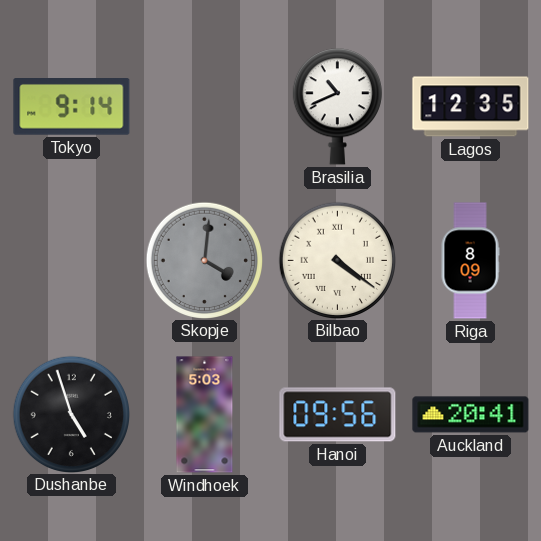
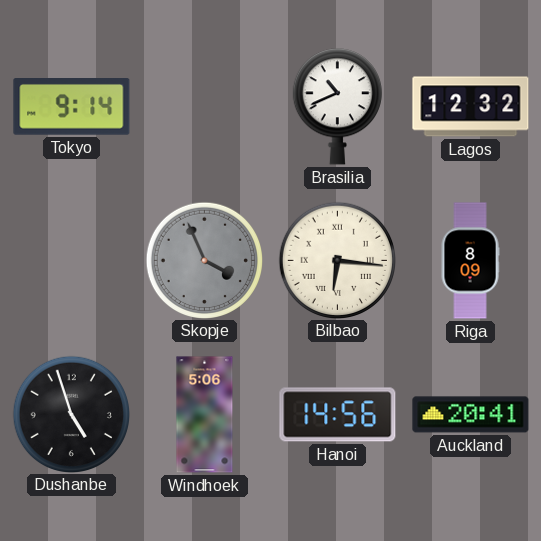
Lagos: 12:35 -> 12:32 (471, 107)
Skopje: 4:01 -> 3:56 (204, 260)
Bilbao: 4:21 -> 6:16 (337, 260)
Windhoek: 5:03 -> 5:06 (205, 415)
Hanoi: 09:56 -> 14:56 (338, 415)
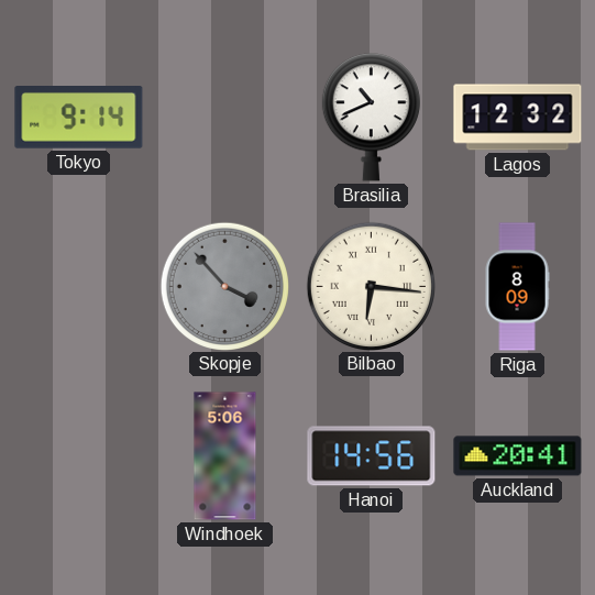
Skopje: 3:56 -> 3:53 (224, 286)
Dushanbe: 4:57 -> none (71, 414)
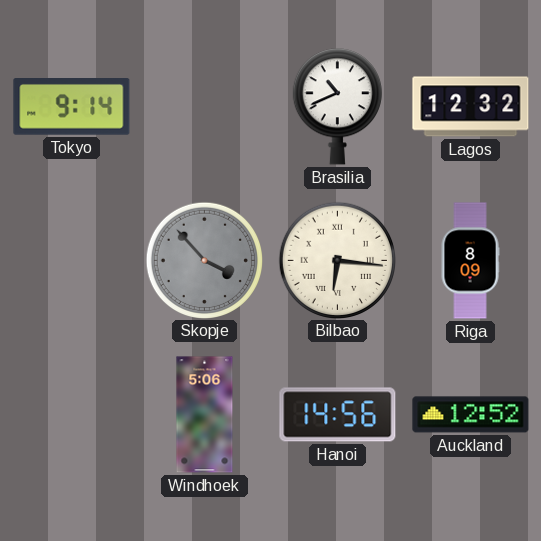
Auckland: 20:41 -> 12:52 (471, 415)
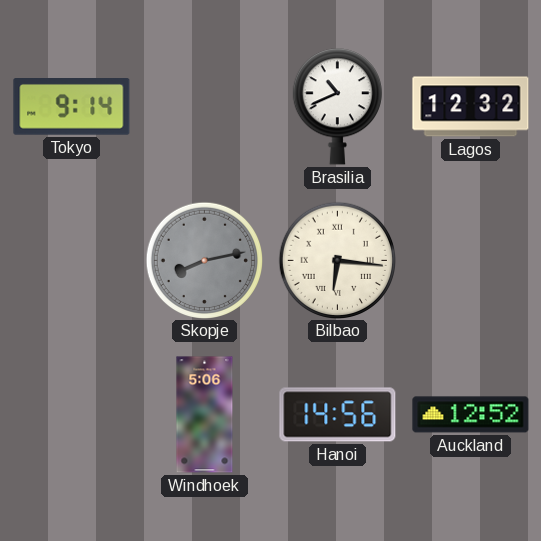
Skopje: 3:53 -> 8:13 (204, 260)
Riga: 8:09 -> none (470, 261)
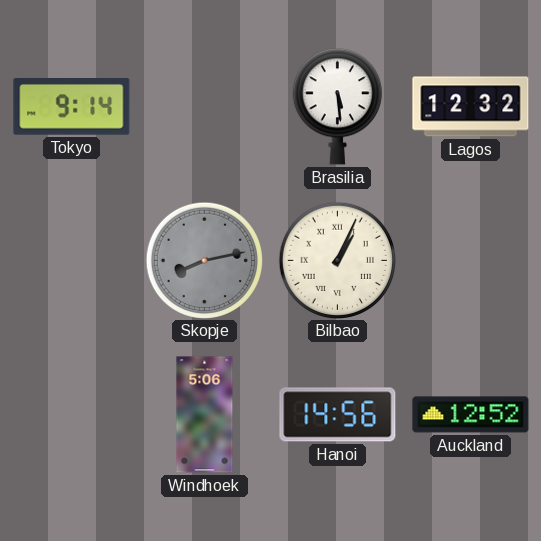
Brasilia: 10:41 -> 5:29 (337, 107)
Bilbao: 6:16 -> 1:04 (337, 260)
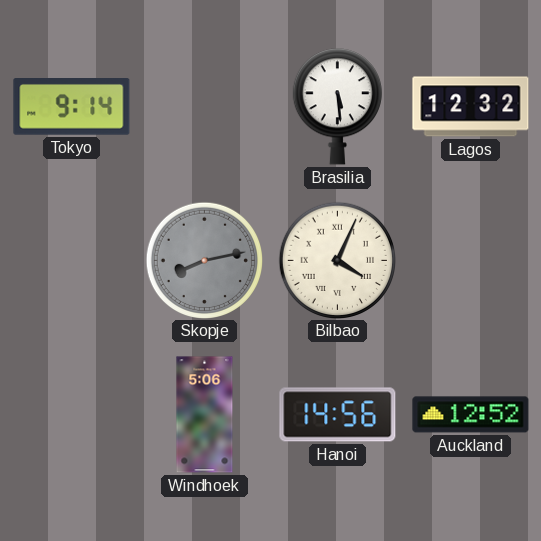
Bilbao: 1:04 -> 4:04 (337, 260)
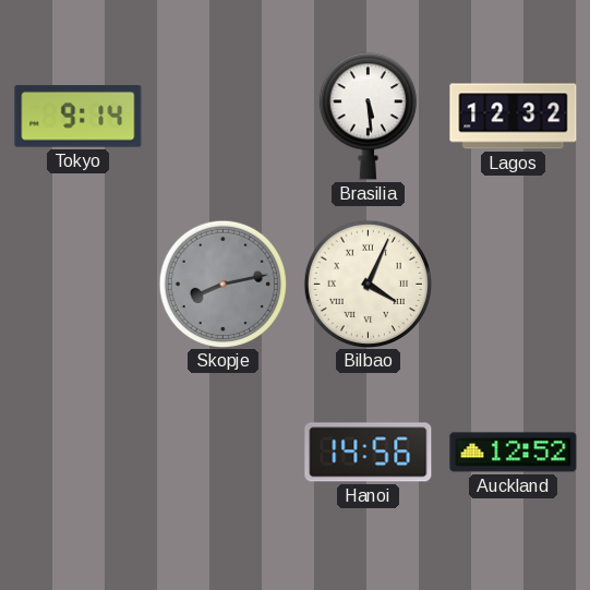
Windhoek: 5:06 -> none (205, 415)
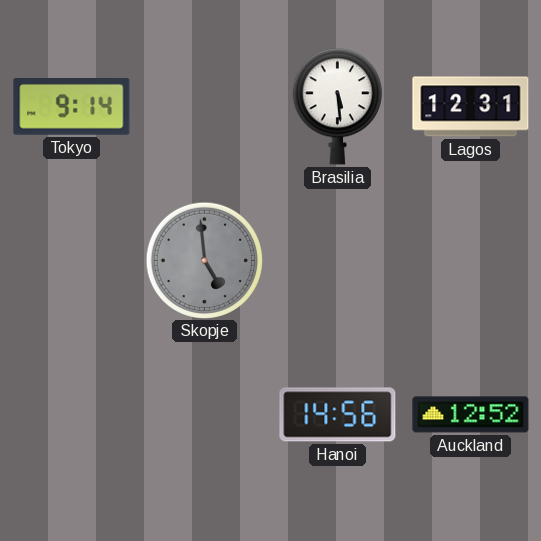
Lagos: 12:32 -> 12:31 (471, 107)
Skopje: 8:13 -> 4:59 (204, 260)
Bilbao: 4:04 -> none (368, 284)
